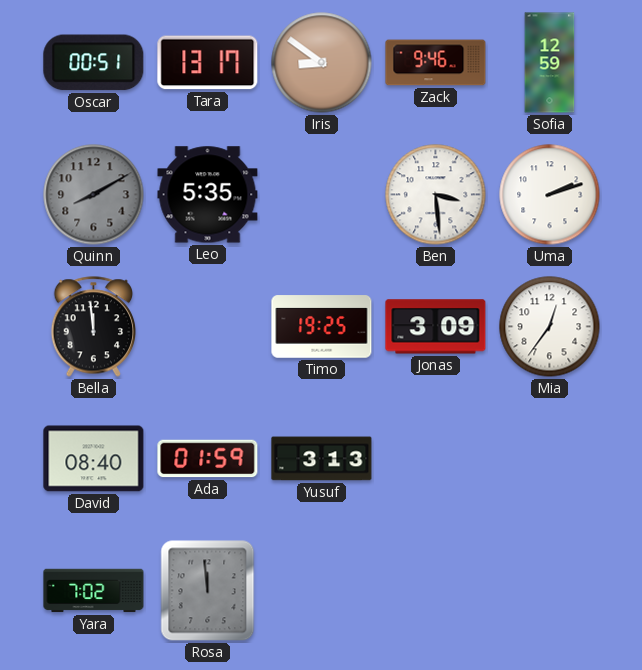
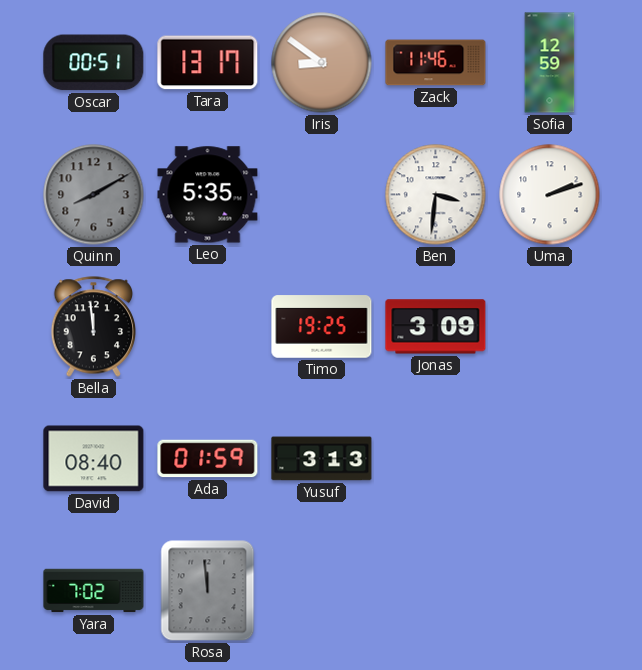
Zack: 9:46 -> 11:46 (436, 63)
Ben: 3:29 -> 3:31 (436, 195)
Mia: 12:36 -> none (550, 327)
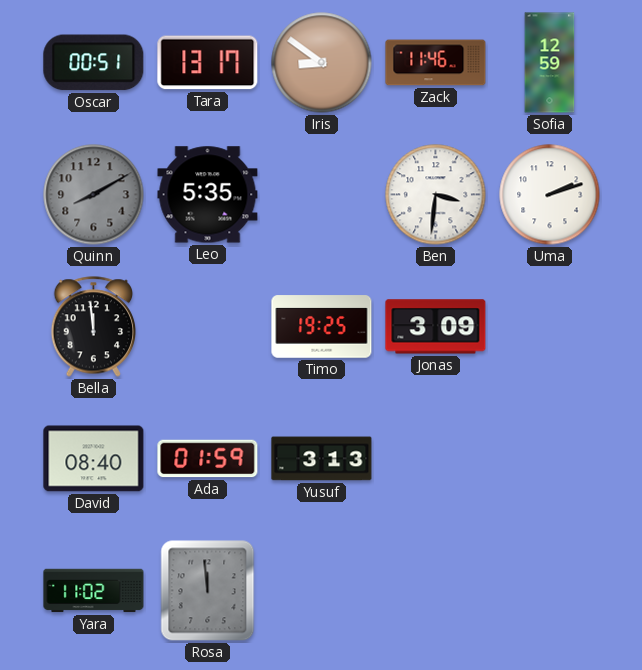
Yara: 7:02 -> 11:02 (94, 591)
